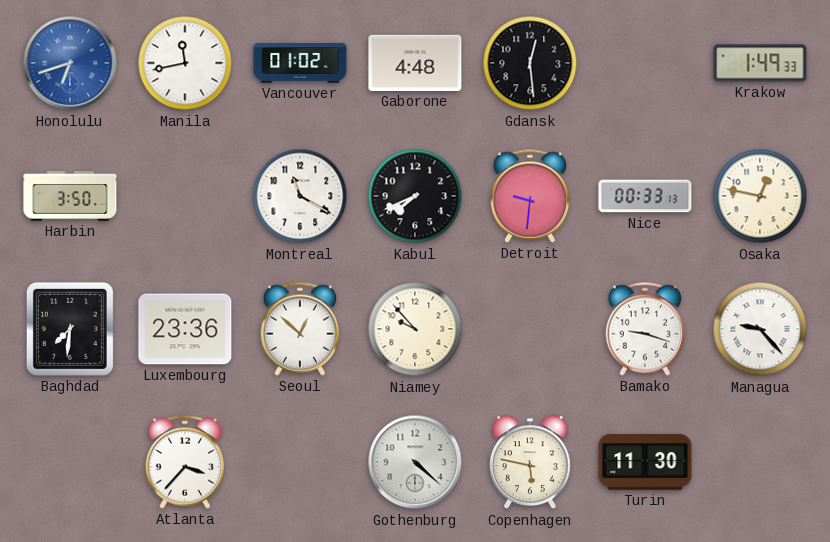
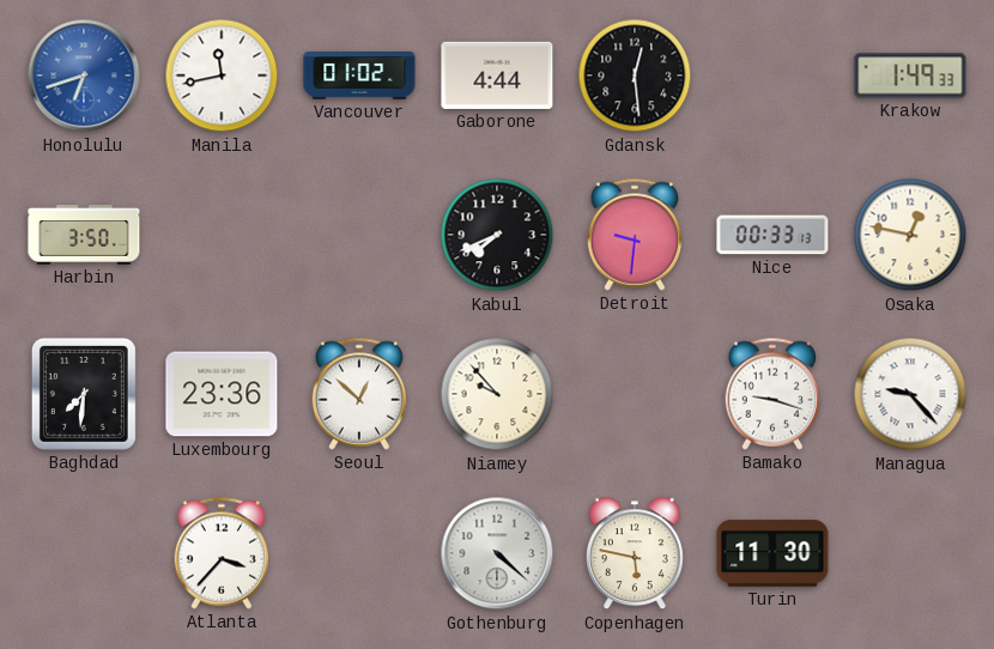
Gaborone: 4:48 -> 4:44 (497, 75)
Montreal: 11:20 -> none (300, 196)
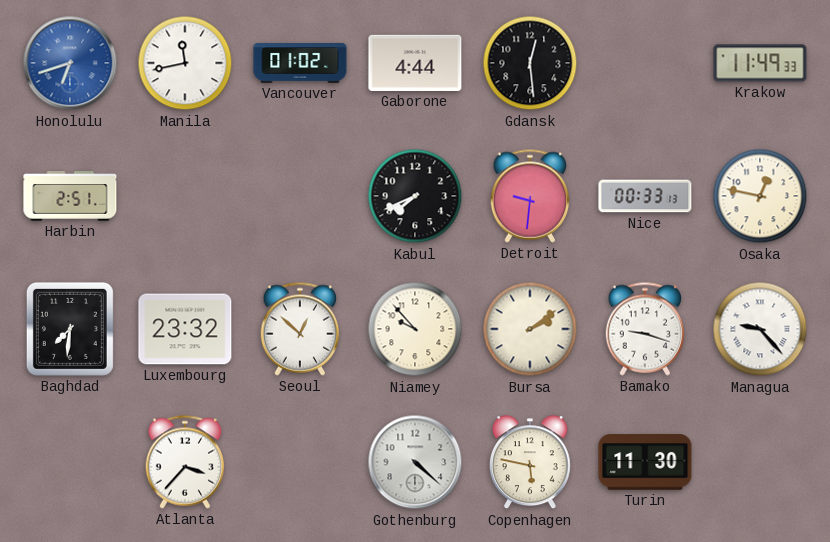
Krakow: 1:49 -> 11:49 (760, 63)
Harbin: 3:50 -> 2:51 (70, 197)
Luxembourg: 23:36 -> 23:32 (185, 329)
Bursa: none -> 2:09 (530, 329)
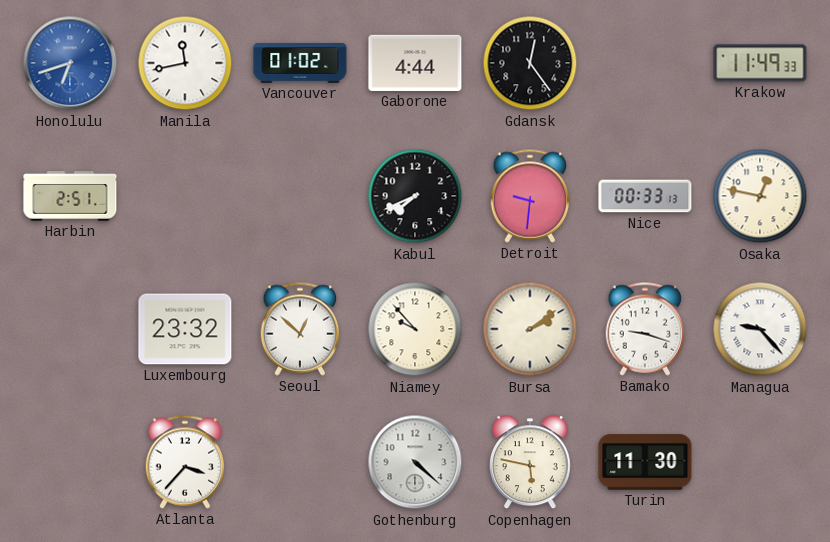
Gdansk: 12:29 -> 12:24 (530, 63)
Baghdad: 7:31 -> none (70, 329)
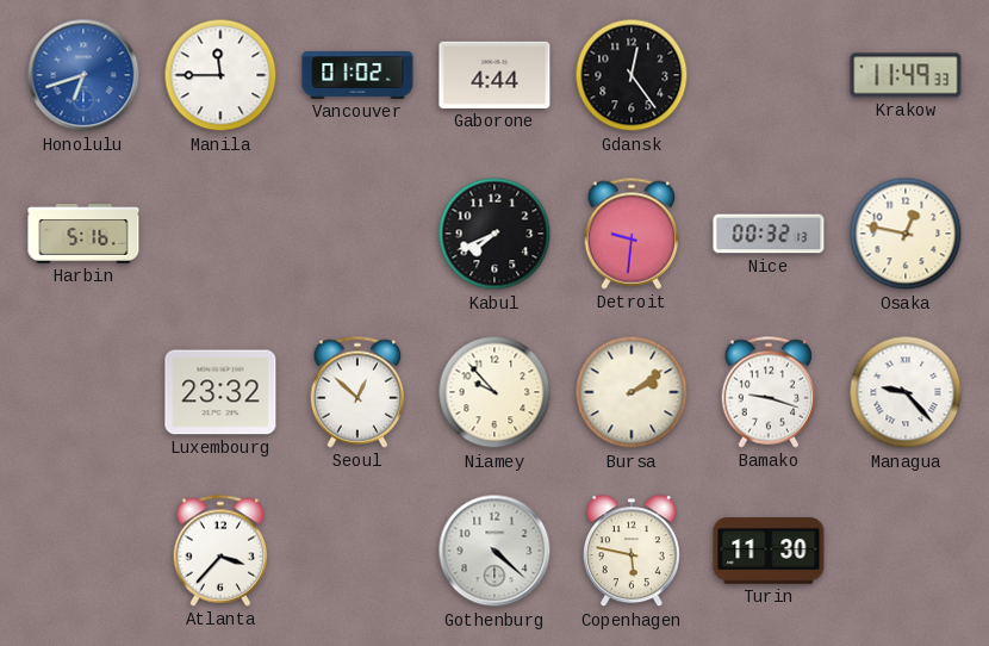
Manila: 11:43 -> 11:45 (220, 75)
Harbin: 2:51 -> 5:16 (83, 235)
Nice: 00:33 -> 00:32 (769, 234)
